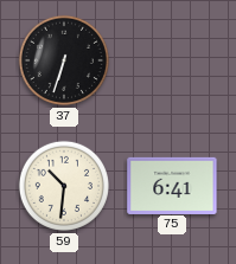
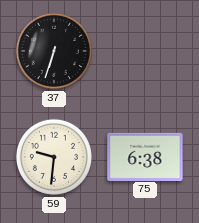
59: 10:31 -> 9:31 (54, 157)
75: 6:41 -> 6:38 (145, 156)
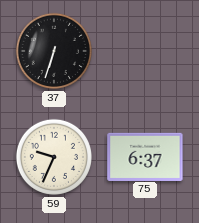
59: 9:31 -> 9:34 (54, 157)
75: 6:38 -> 6:37 (145, 156)
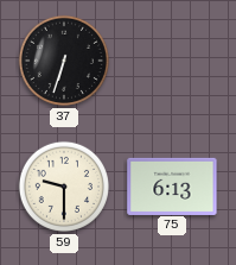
59: 9:34 -> 9:30 (64, 187)
75: 6:37 -> 6:13 (172, 185)
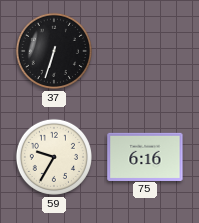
59: 9:30 -> 9:35 (54, 157)
75: 6:13 -> 6:16 (145, 156)
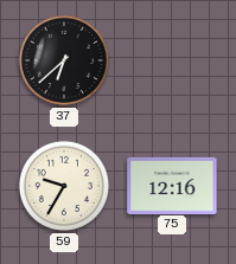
37: 6:33 -> 6:38 (64, 60)
75: 6:16 -> 12:16 (172, 185)
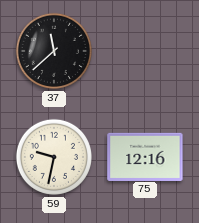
37: 6:38 -> 11:38 (54, 51)
59: 9:35 -> 9:32 (54, 157)
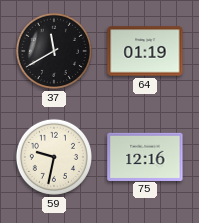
37: 11:38 -> 11:40 (54, 51)
64: none -> 01:19 (145, 51)
